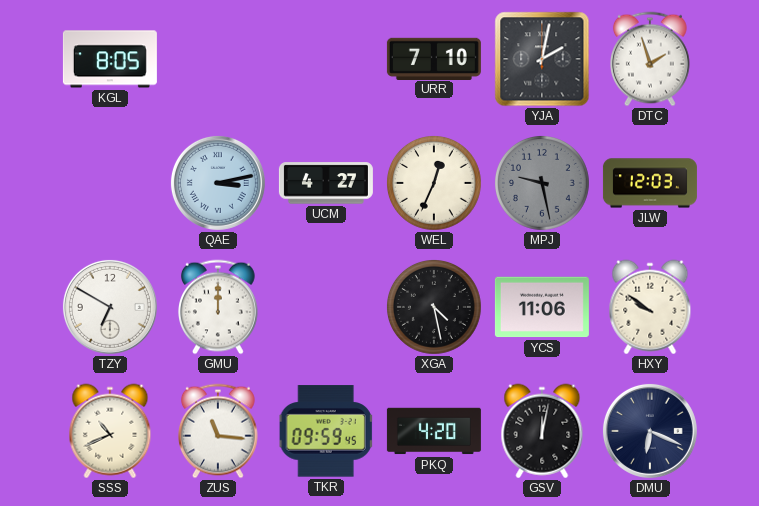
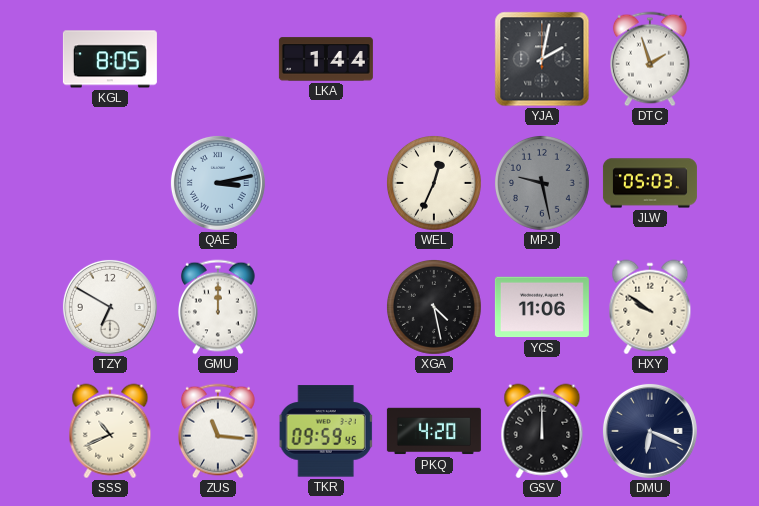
LKA: none -> 1:44 (326, 59)
URR: 7:10 -> none (434, 58)
UCM: 4:27 -> none (326, 183)
JLW: 12:03 -> 05:03 (650, 183)
GSV: 12:02 -> 12:00 (542, 431)
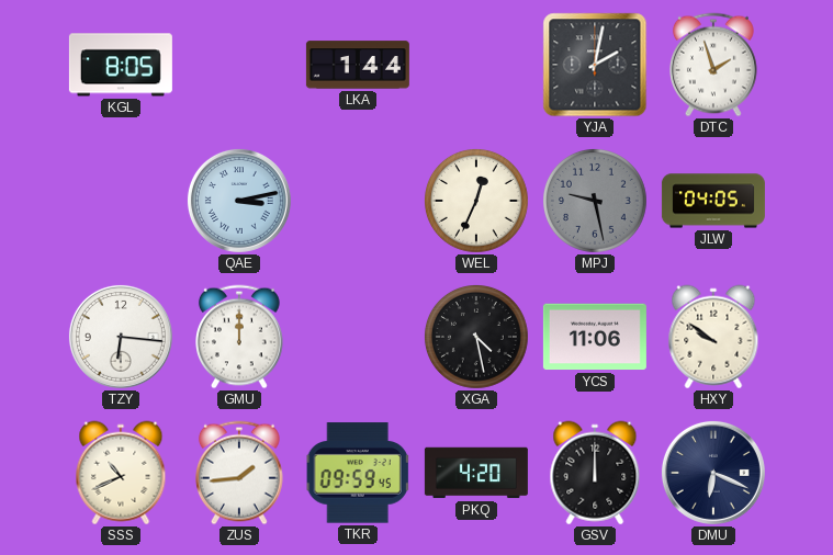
JLW: 05:03 -> 04:05 (713, 201)
TZY: 6:50 -> 6:16 (121, 337)
ZUS: 11:16 -> 1:44 (240, 473)
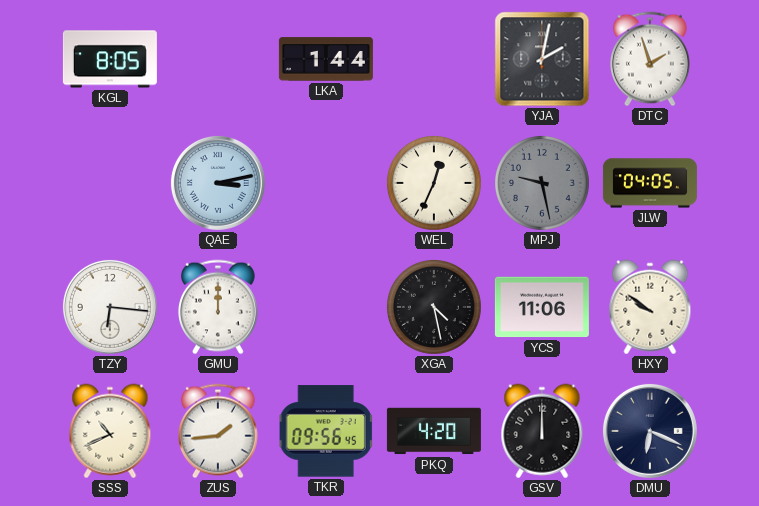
TKR: 09:59 -> 09:56 (326, 431)
